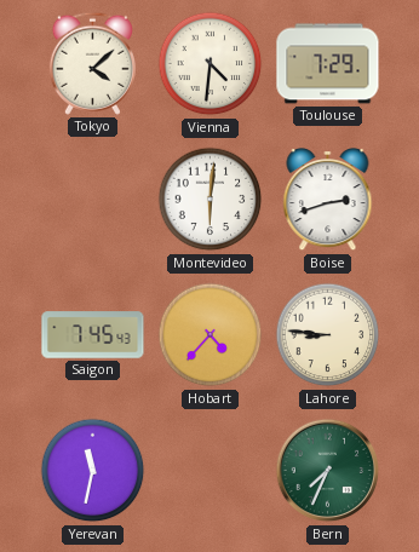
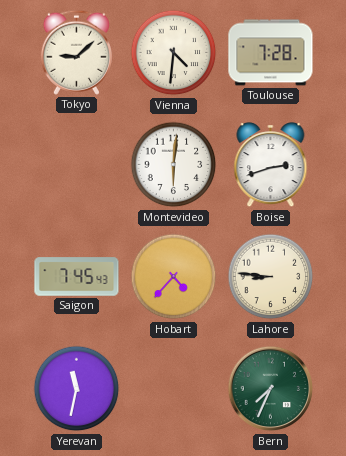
Tokyo: 4:08 -> 9:08 (76, 52)
Toulouse: 7:29 -> 7:28 (271, 53)
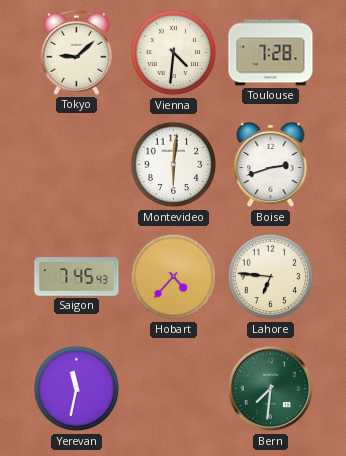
Lahore: 8:46 -> 6:46 (271, 277)
Bern: 7:34 -> 7:31 (271, 389)
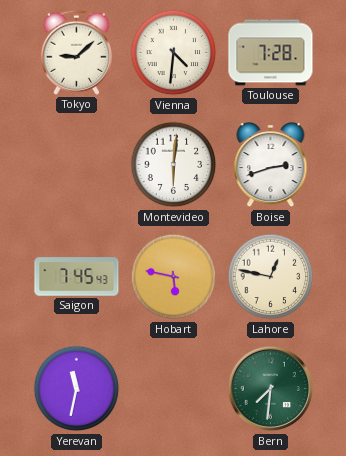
Hobart: 4:37 -> 5:47 (174, 277)
Lahore: 6:46 -> 12:47 (271, 277)
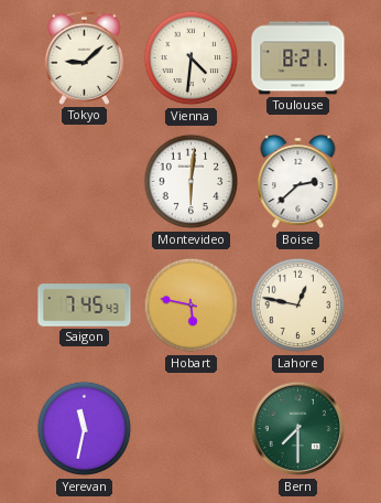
Toulouse: 7:28 -> 8:21 (298, 58)
Boise: 2:42 -> 2:38 (298, 183)
Bern: 7:31 -> 7:30 (298, 429)
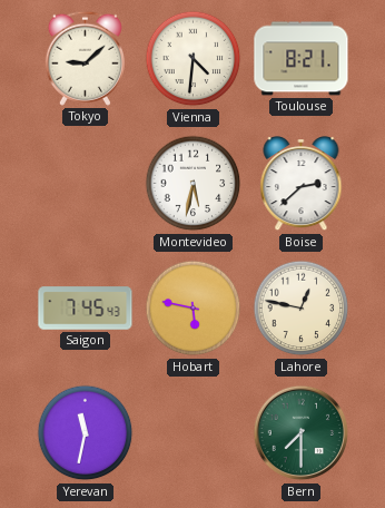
Montevideo: 6:01 -> 5:32 (194, 184)
